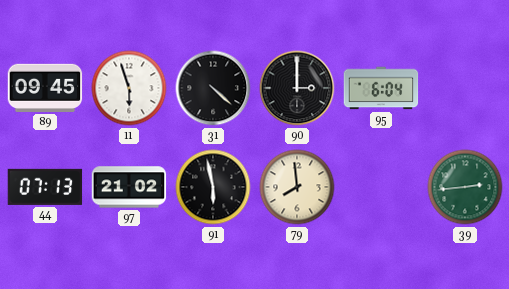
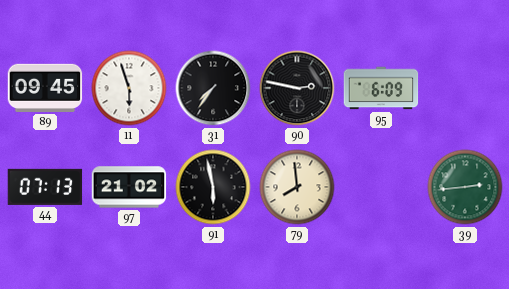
31: 4:22 -> 7:36 (213, 88)
90: 3:00 -> 2:47 (297, 88)
95: 6:04 -> 6:09 (381, 88)
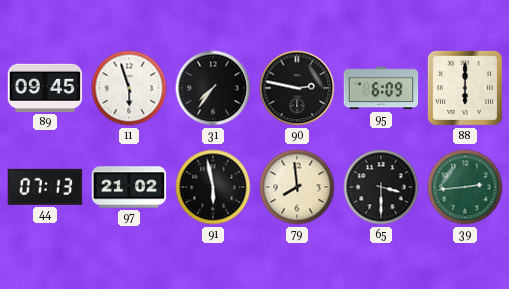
88: none -> 6:00 (465, 88)
65: none -> 3:30 (381, 187)
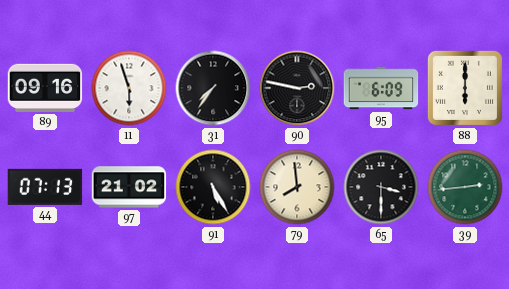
89: 09:45 -> 09:16 (45, 88)
91: 5:58 -> 5:25 (213, 187)
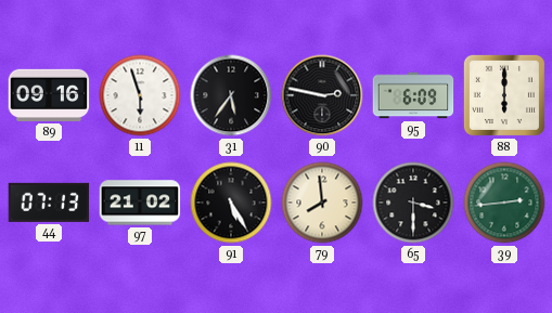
31: 7:36 -> 5:36 (231, 95)
